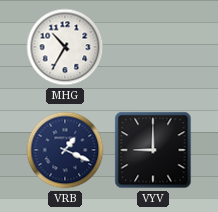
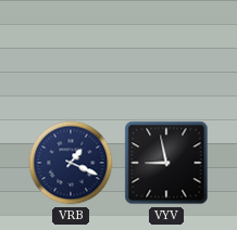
MHG: 10:35 -> none (65, 47)
VYV: 9:00 -> 8:58 (166, 163)
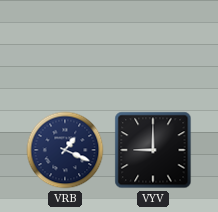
VYV: 8:58 -> 9:00 (153, 150)
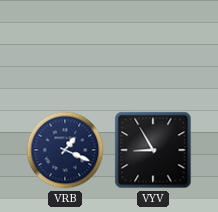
VYV: 9:00 -> 8:55 (153, 150)
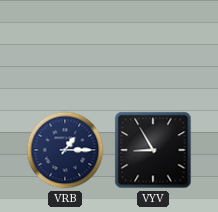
VRB: 1:19 -> 1:15 (65, 150)
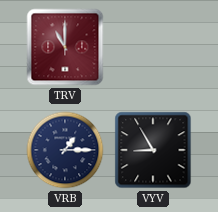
TRV: none -> 11:00 (65, 47)
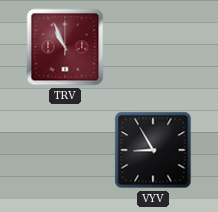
TRV: 11:00 -> 10:56 (65, 47)
VRB: 1:15 -> none (65, 150)
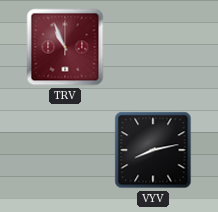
VYV: 8:55 -> 8:13 (153, 150)
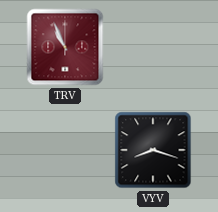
VYV: 8:13 -> 8:18 (153, 150)
